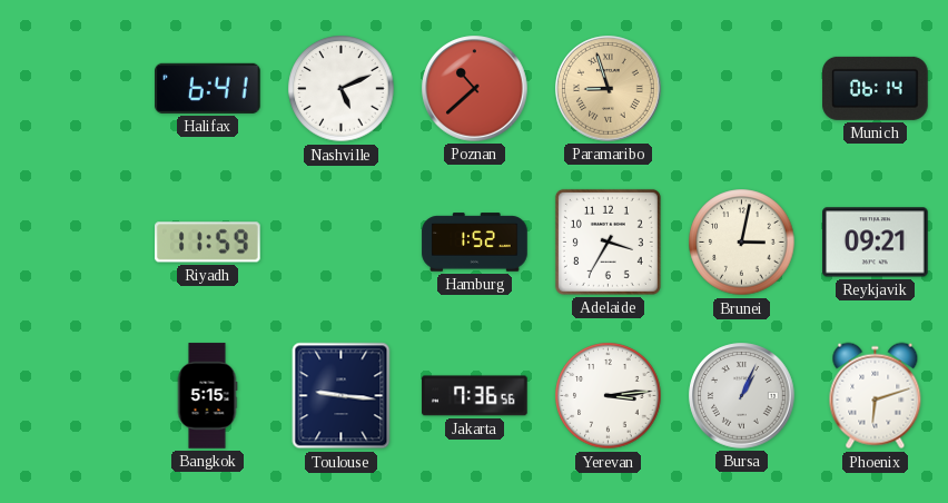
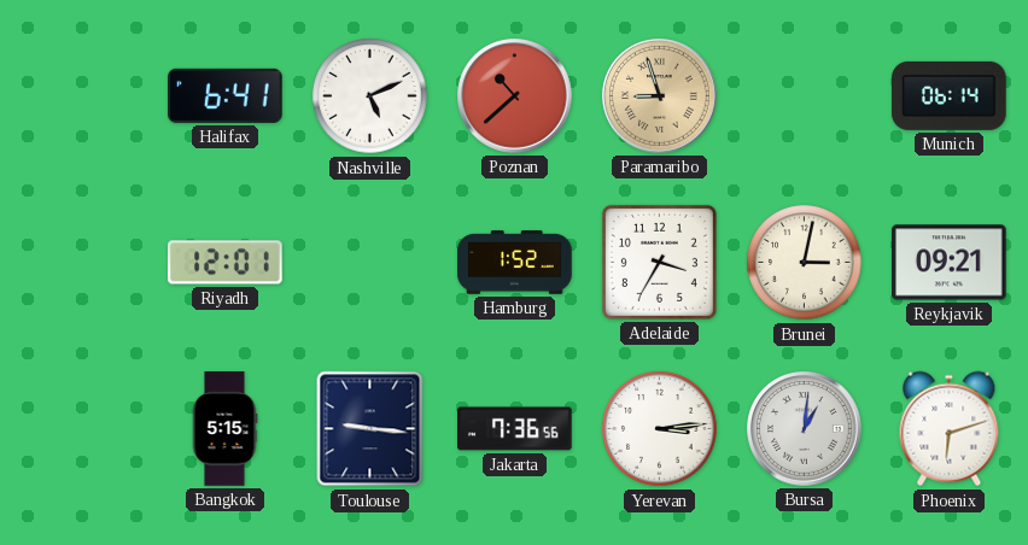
Riyadh: 11:59 -> 12:01 (226, 263)
Bursa: 1:04 -> 1:01 (805, 429)
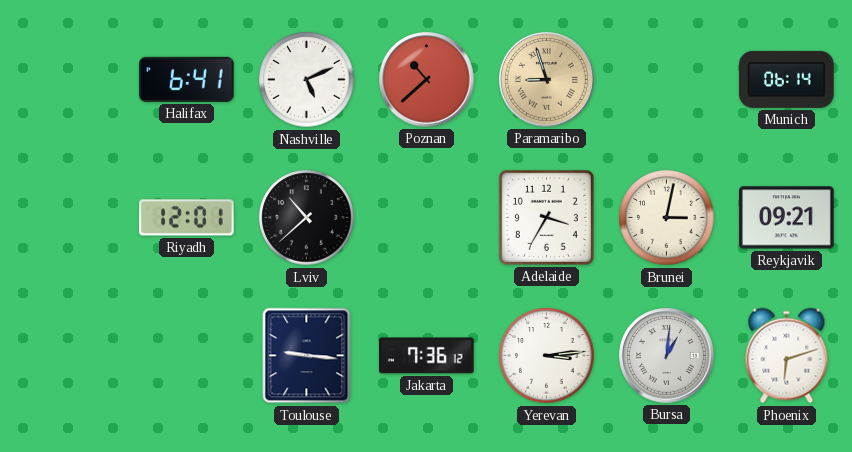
Lviv: none -> 10:38 (307, 218)
Hamburg: 1:52 -> none (515, 263)
Bangkok: 5:15 -> none (224, 429)
Jakarta: 7:36:56 -> 7:36:12 (427, 356)
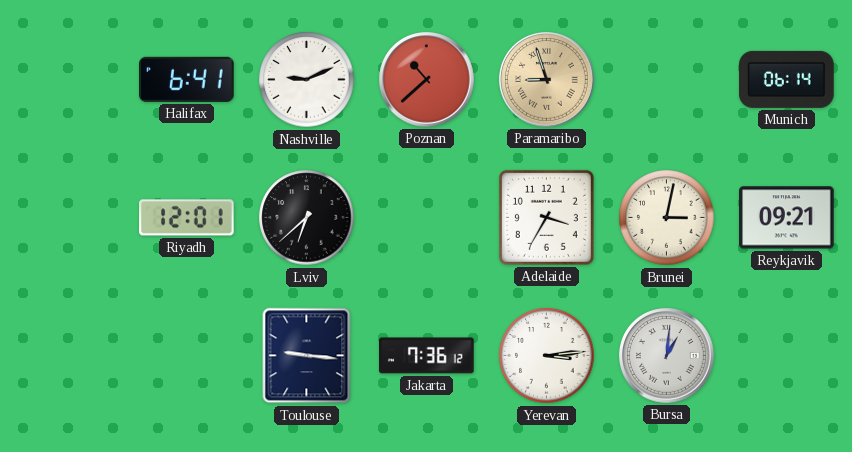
Nashville: 5:11 -> 9:11 (307, 80)
Lviv: 10:38 -> 6:38 (307, 218)
Phoenix: 6:12 -> none (787, 356)
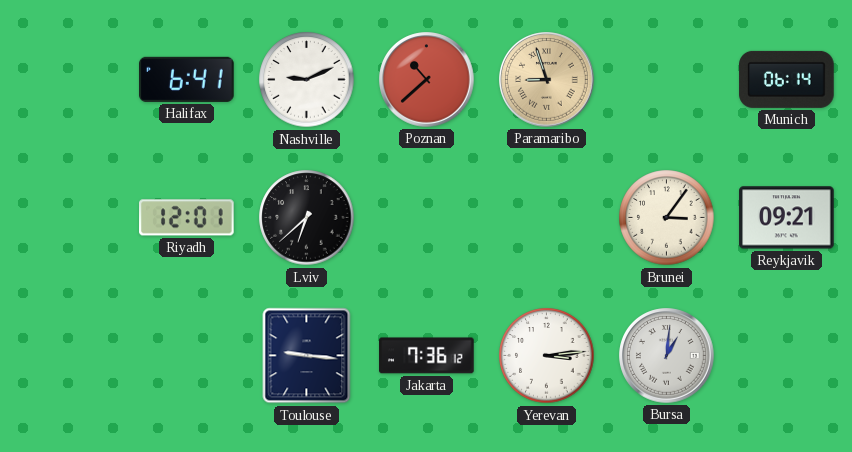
Adelaide: 3:35 -> none (546, 217)
Brunei: 3:02 -> 3:06 (667, 218)
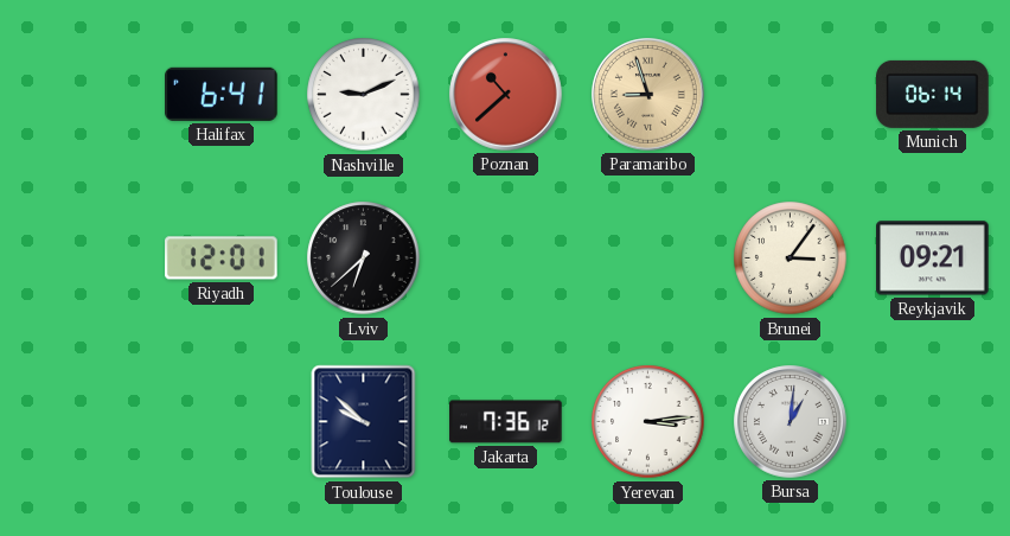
Toulouse: 9:16 -> 9:52 (364, 422)
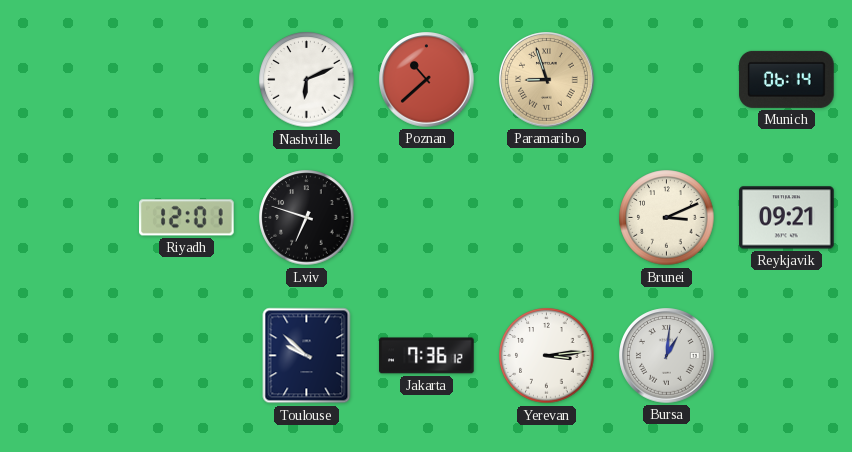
Halifax: 6:41 -> none (222, 94)
Nashville: 9:11 -> 6:11 (307, 80)
Lviv: 6:38 -> 6:48 (307, 218)
Brunei: 3:06 -> 3:11 (667, 218)
